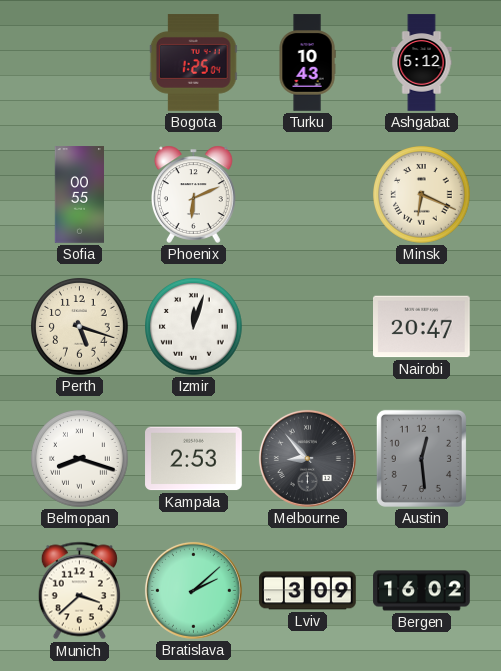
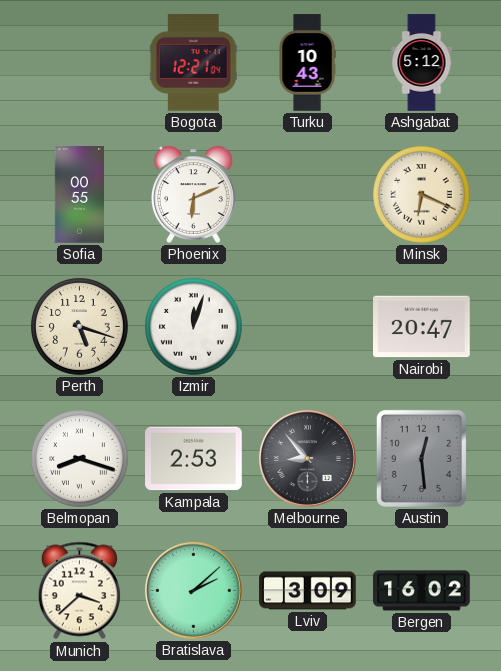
Bogota: 1:25 -> 12:21 (193, 63)
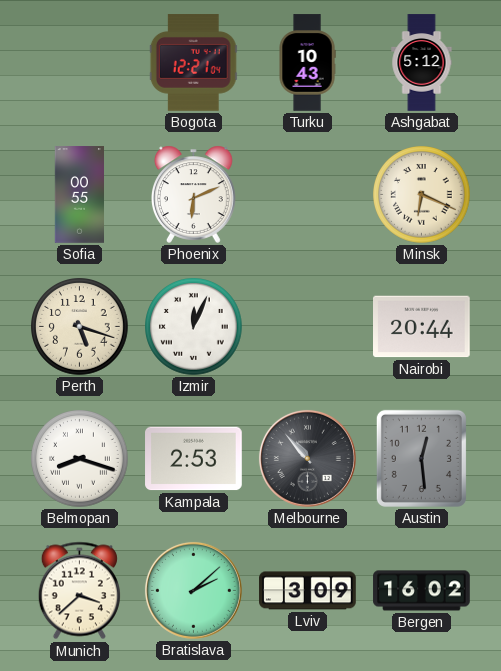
Izmir: 12:03 -> 12:04 (194, 327)
Nairobi: 20:47 -> 20:44 (422, 327)
Melbourne: 8:53 -> 10:53 (307, 458)
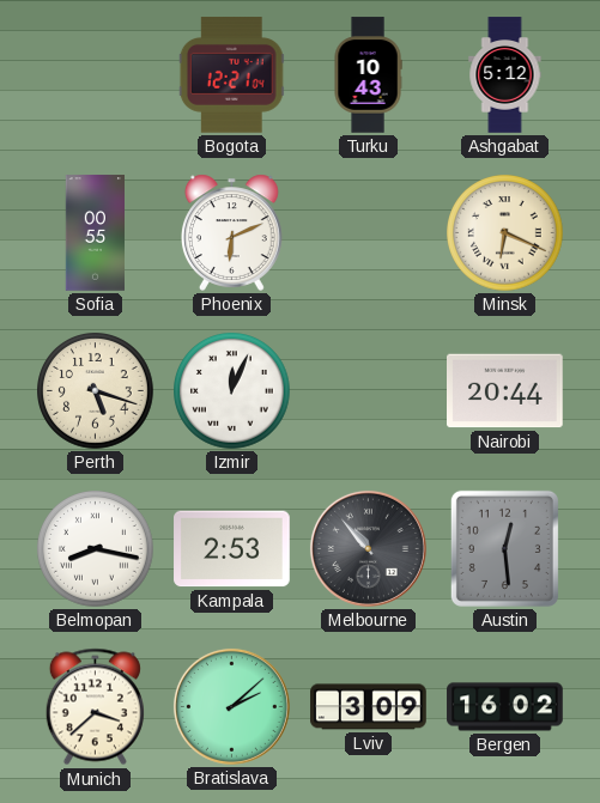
Belmopan: 8:18 -> 8:17 (96, 549)
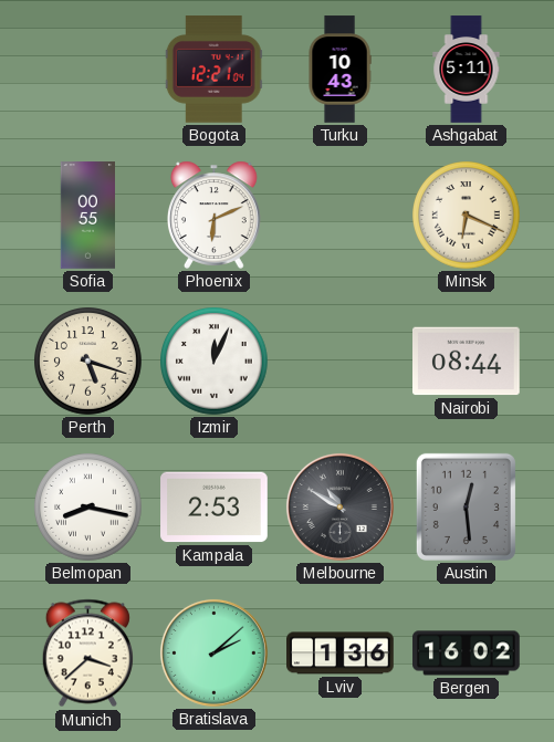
Ashgabat: 5:12 -> 5:11 (467, 70)
Nairobi: 20:44 -> 08:44 (467, 362)
Melbourne: 10:53 -> 10:50 (339, 506)
Lviv: 3:09 -> 1:36 (341, 654)
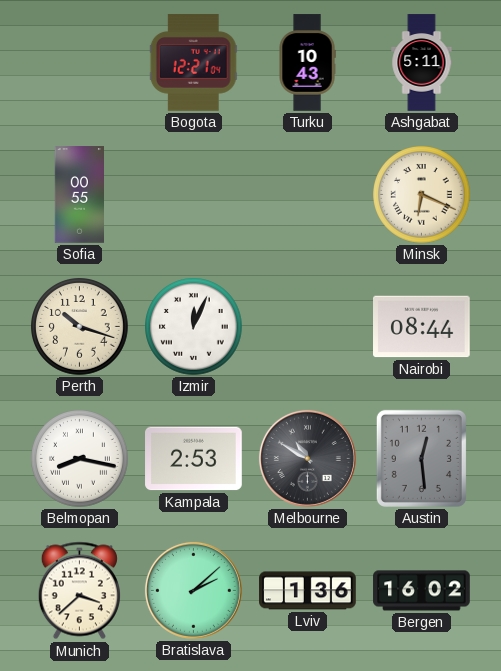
Phoenix: 6:11 -> none (215, 215)
Perth: 5:18 -> 10:18 (80, 327)
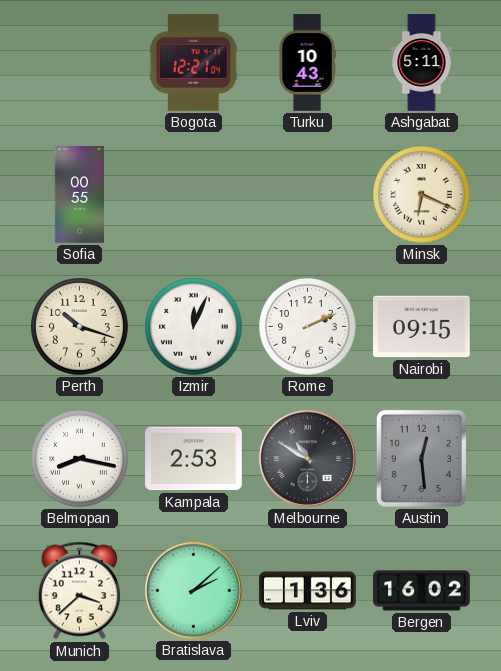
Rome: none -> 2:11 (308, 327)
Nairobi: 08:44 -> 09:15 (422, 327)
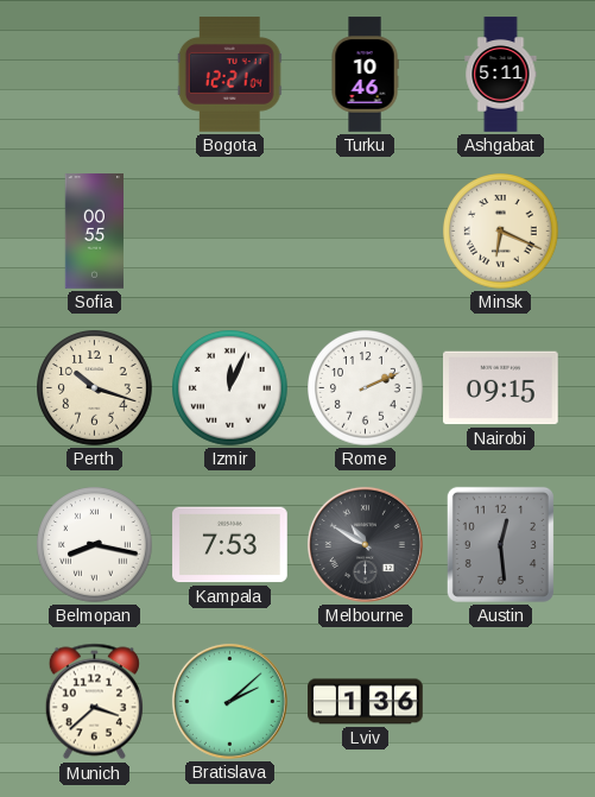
Turku: 10:43 -> 10:46 (365, 75)
Kampala: 2:53 -> 7:53 (230, 545)
Bergen: 16:02 -> none (422, 591)
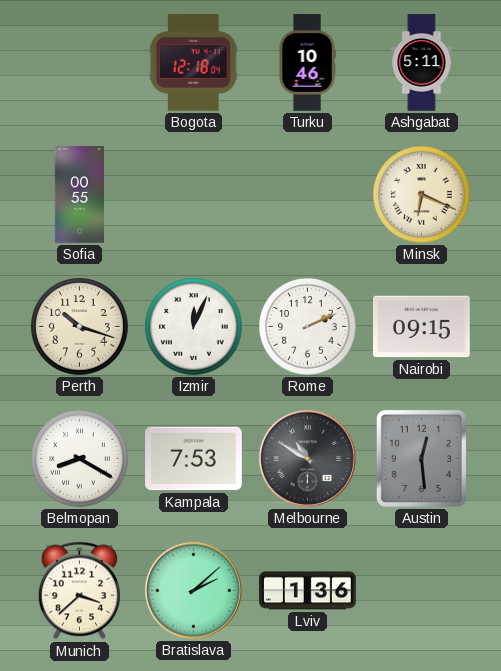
Bogota: 12:21 -> 12:18 (193, 63)
Belmopan: 8:17 -> 8:20 (80, 459)
